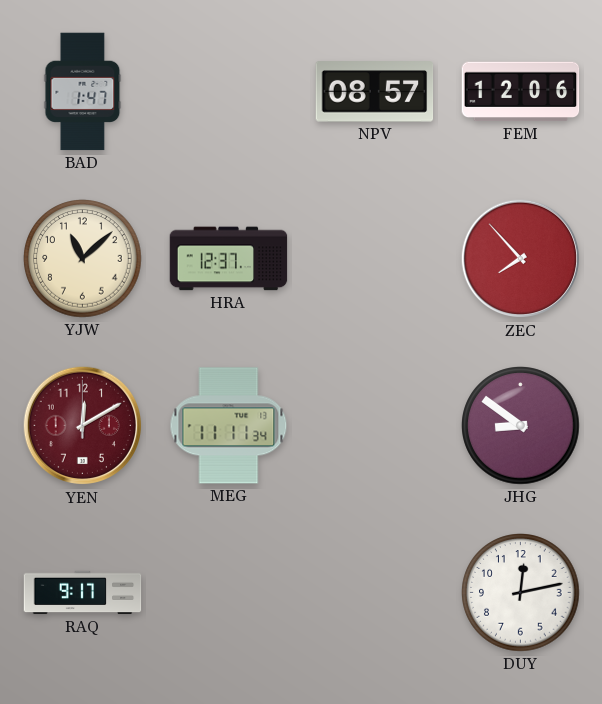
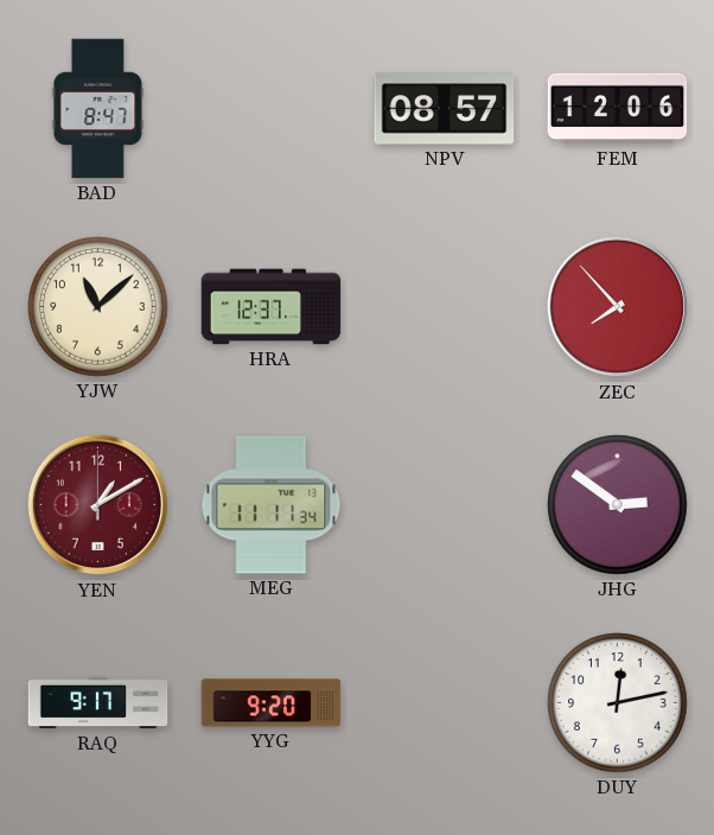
BAD: 1:47 -> 8:47 (98, 109)
YEN: 12:10 -> 1:10 (98, 505)
JHG: 8:51 -> 2:51 (618, 505)
YYG: none -> 9:20 (272, 703)
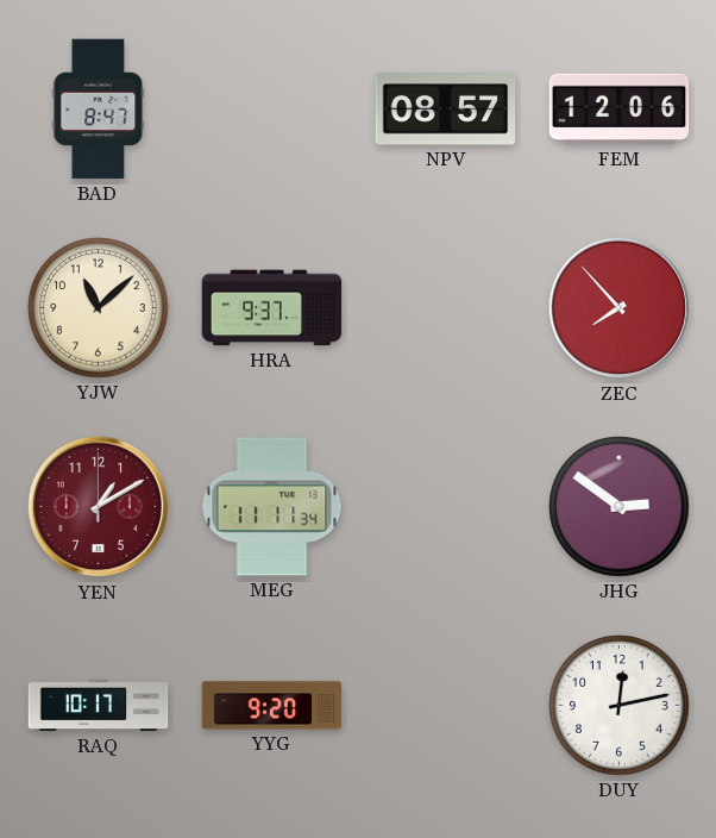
HRA: 12:37 -> 9:37 (272, 308)
RAQ: 9:17 -> 10:17 (99, 706)
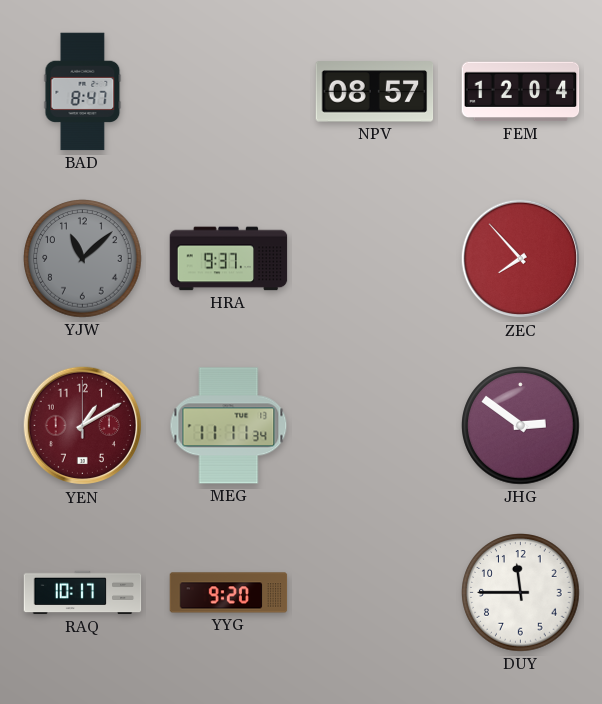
FEM: 12:06 -> 12:04 (521, 92)
YJW dial: cream -> grey (83, 259)
DUY: 12:13 -> 11:45 (521, 593)
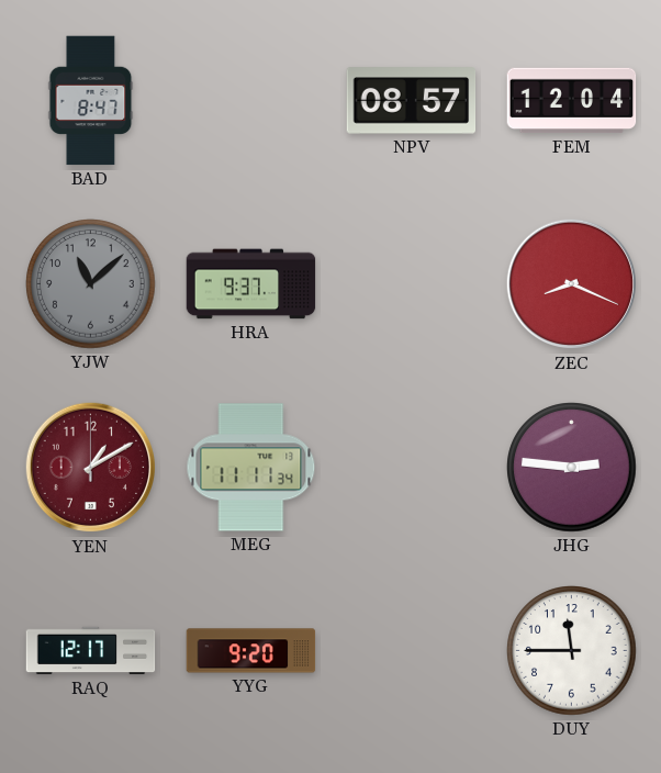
ZEC: 7:53 -> 8:19 (572, 284)
JHG: 2:51 -> 2:46 (572, 468)
RAQ: 10:17 -> 12:17 (91, 651)
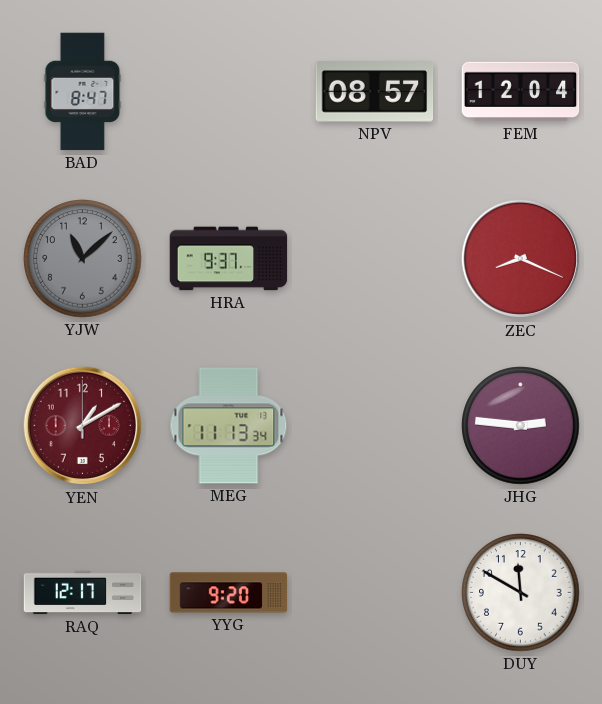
MEG: 11:11 -> 11:13 (229, 426)
DUY: 11:45 -> 11:50 (521, 593)
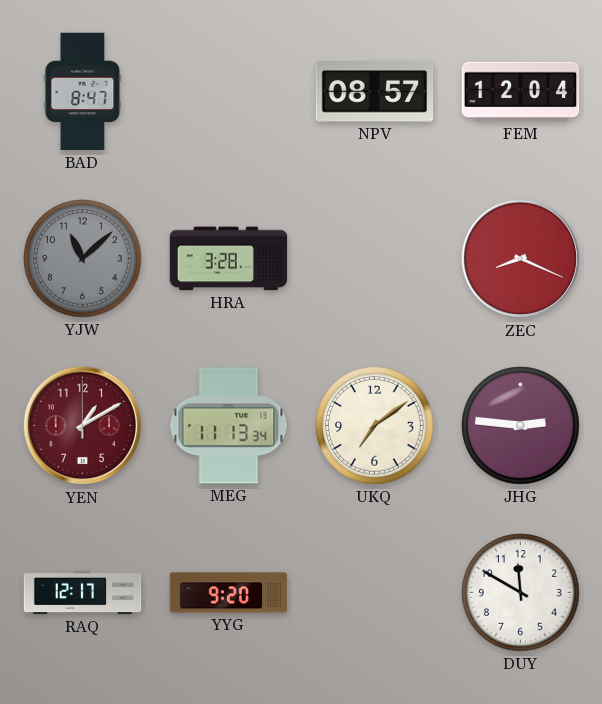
HRA: 9:37 -> 3:28 (229, 259)
UKQ: none -> 7:09 (375, 426)
